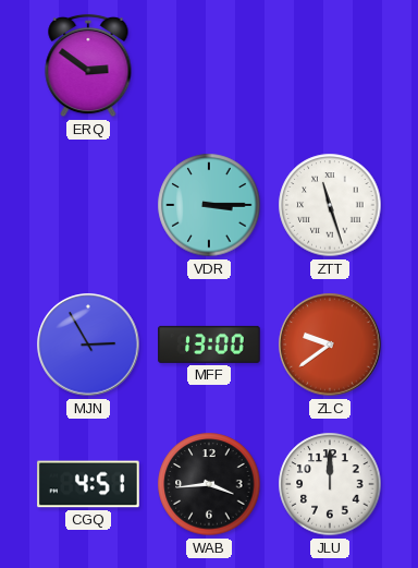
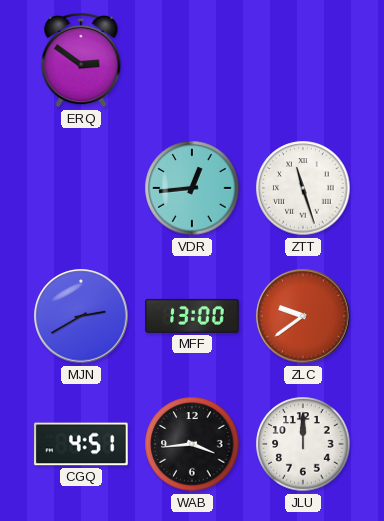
VDR: 3:15 -> 12:44 (192, 188)
MJN: 2:55 -> 2:40 (81, 316)
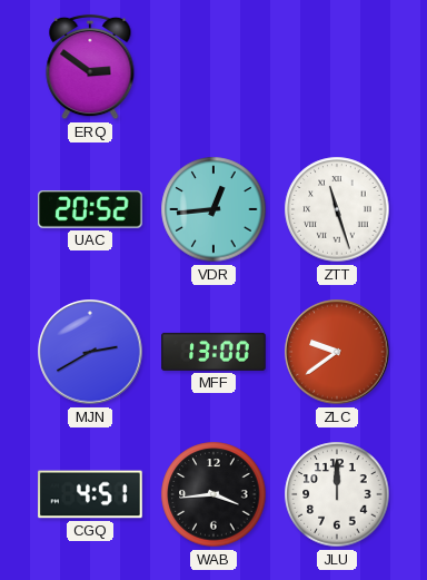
UAC: none -> 20:52 (90, 209)
